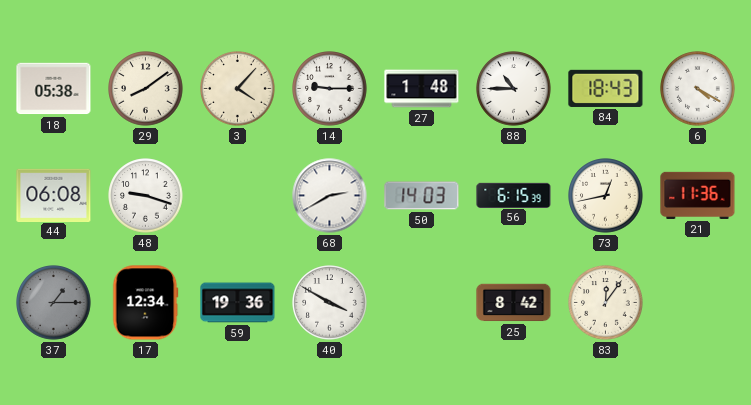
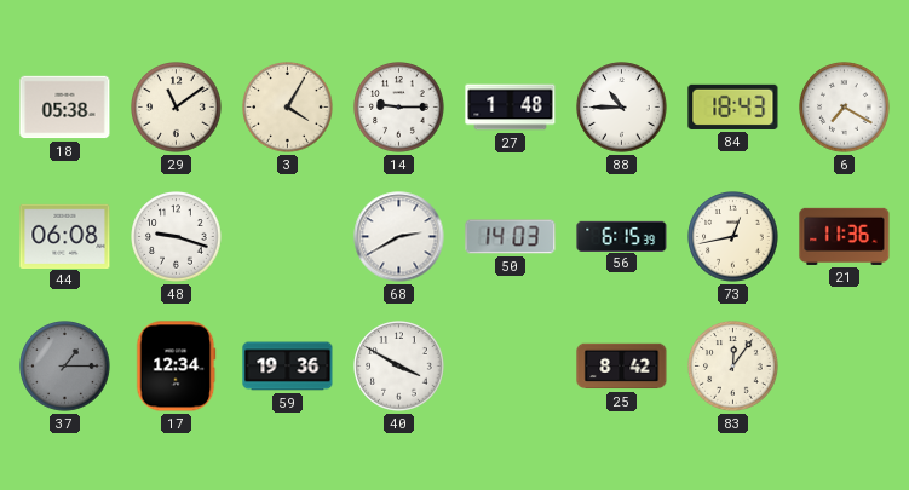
29: 8:09 -> 11:09 (177, 108)
3: 4:07 -> 4:05 (288, 108)
6: 4:20 -> 7:20 (845, 108)
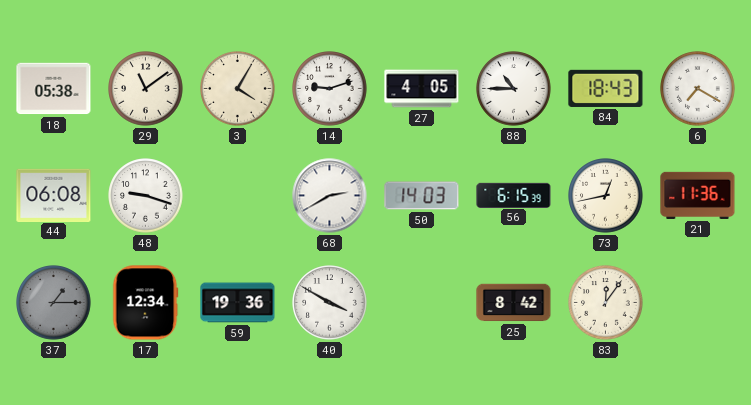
14: 9:15 -> 9:12 (330, 89)
27: 1:48 -> 4:05 (422, 89)
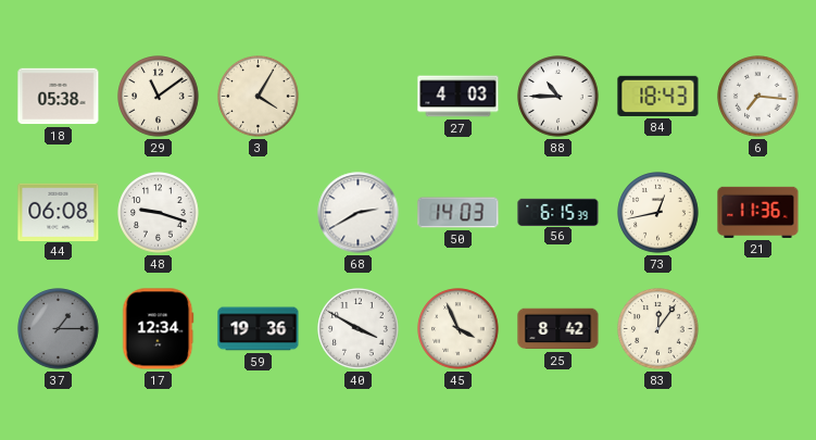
14: 9:12 -> none (330, 89)
27: 4:05 -> 4:03 (459, 97)
6: 7:20 -> 7:16 (758, 97)
45: none -> 3:56 (459, 329)
